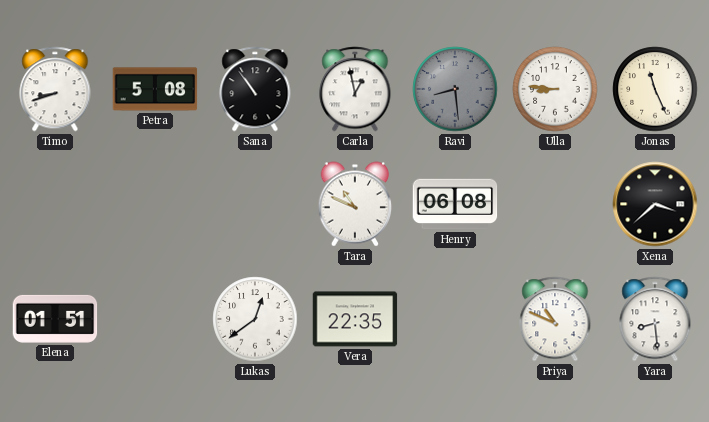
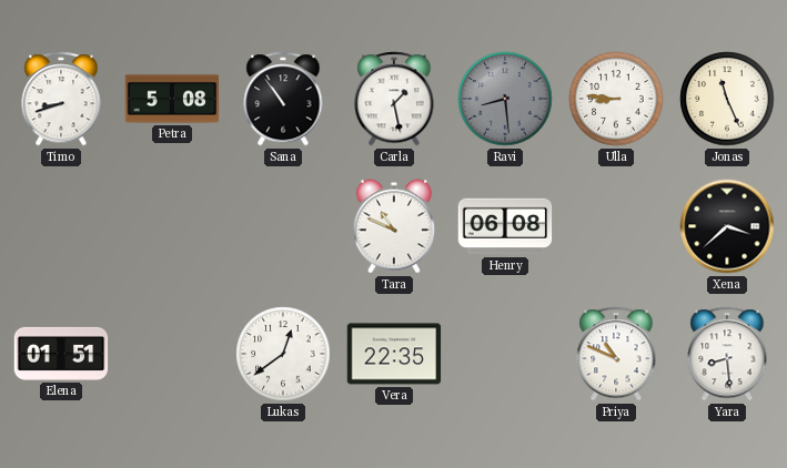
Carla: 12:58 -> 1:28 (394, 99)
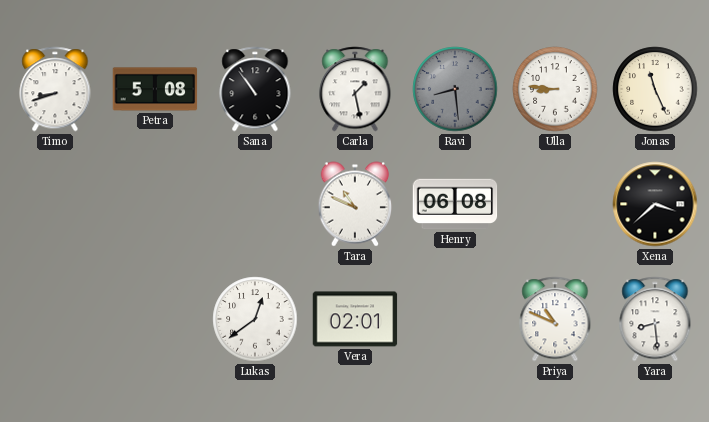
Elena: 01:51 -> none (61, 354)
Vera: 22:35 -> 02:01 (355, 319)
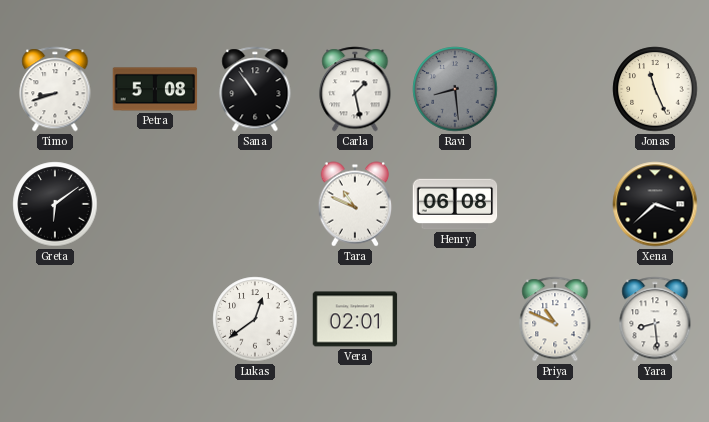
Ulla: 8:46 -> none (555, 89)
Greta: none -> 6:09 (55, 204)
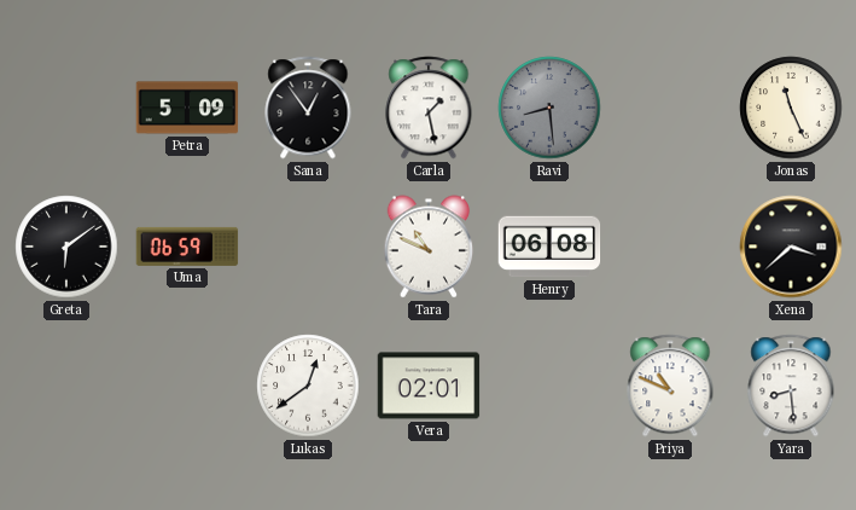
Timo: 8:42 -> none (55, 89)
Petra: 5:08 -> 5:09 (187, 108)
Sana: 10:54 -> 12:54 (308, 108)
Uma: none -> 06:59 (187, 247)
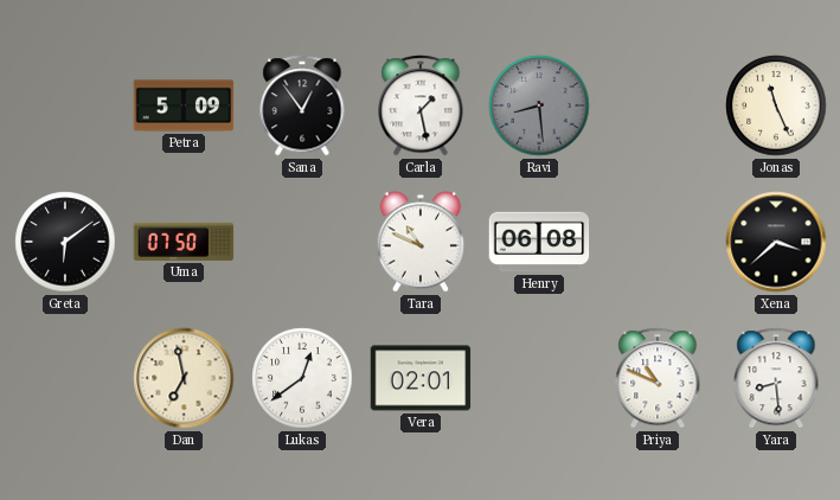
Uma: 06:59 -> 07:50 (184, 242)
Dan: none -> 6:58 (184, 378)
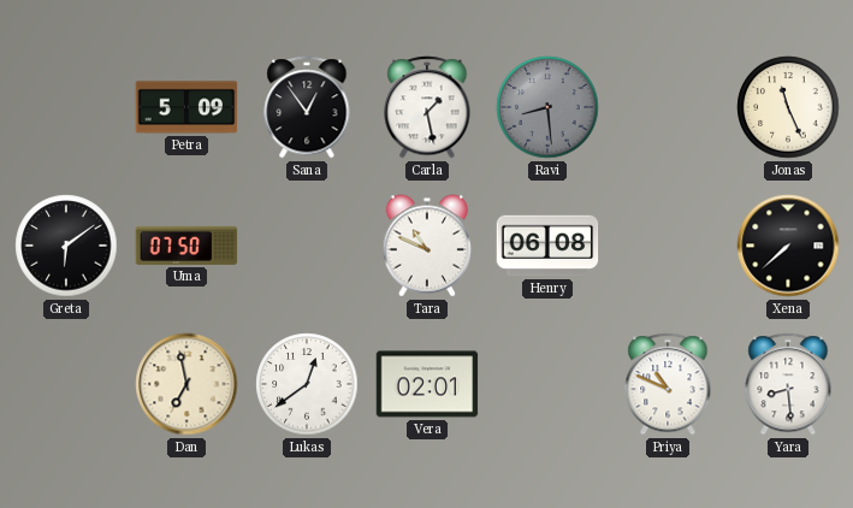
Xena: 3:38 -> 7:38 (788, 246)
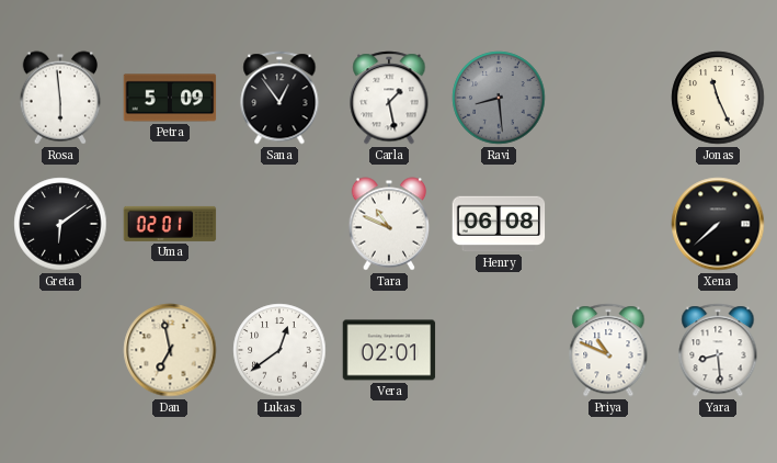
Rosa: none -> 5:59 (60, 98)
Uma: 07:50 -> 02:01 (170, 224)
